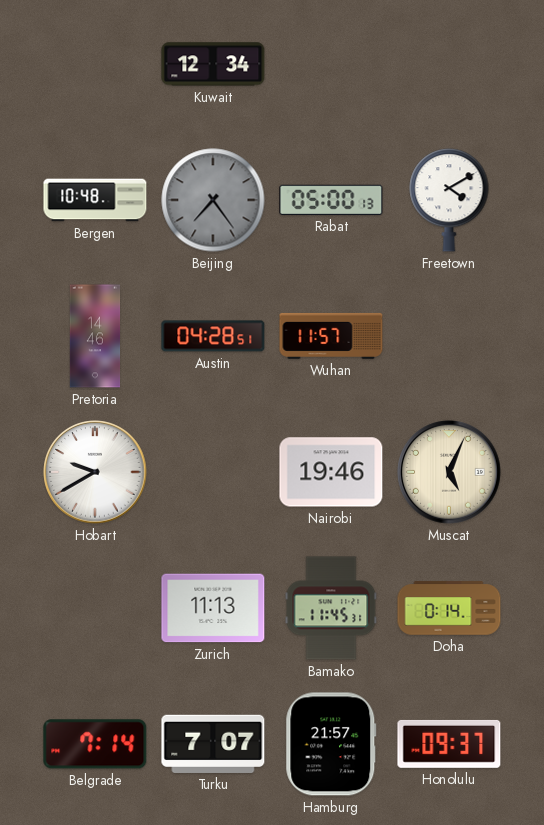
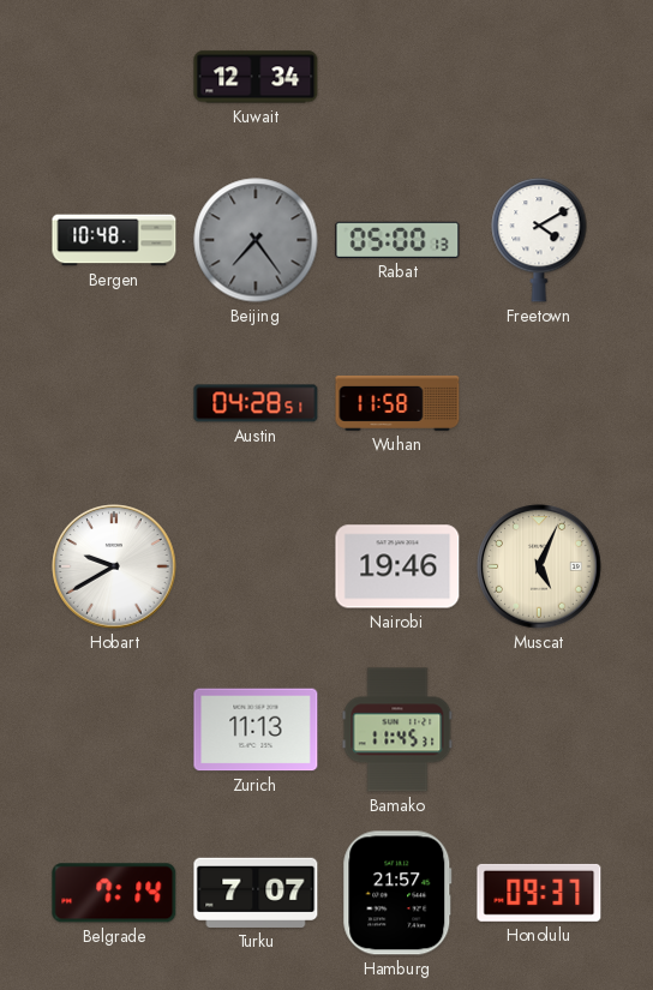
Pretoria: 14:46 -> none (95, 336)
Wuhan: 11:57 -> 11:58 (397, 403)
Doha: 0:14 -> none (449, 608)
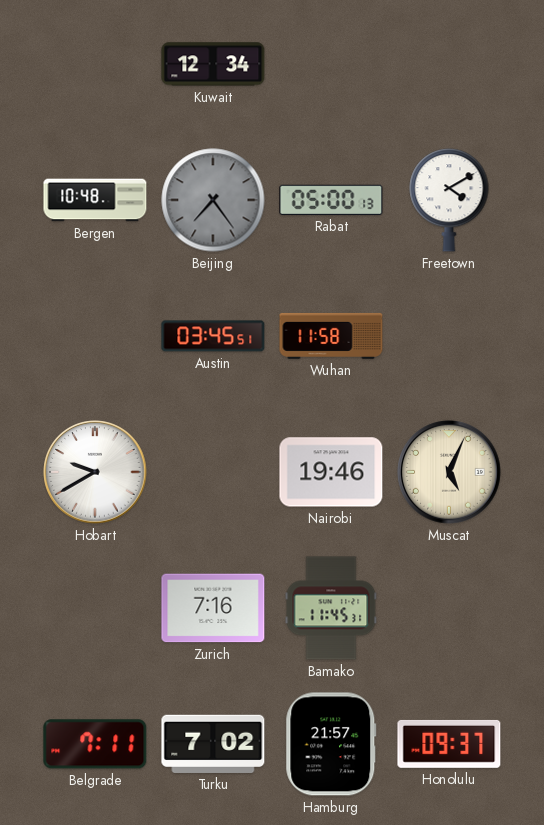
Austin: 04:28 -> 03:45 (213, 336)
Zurich: 11:13 -> 7:16 (213, 608)
Belgrade: 7:14 -> 7:11 (95, 744)
Turku: 7:07 -> 7:02 (213, 744)
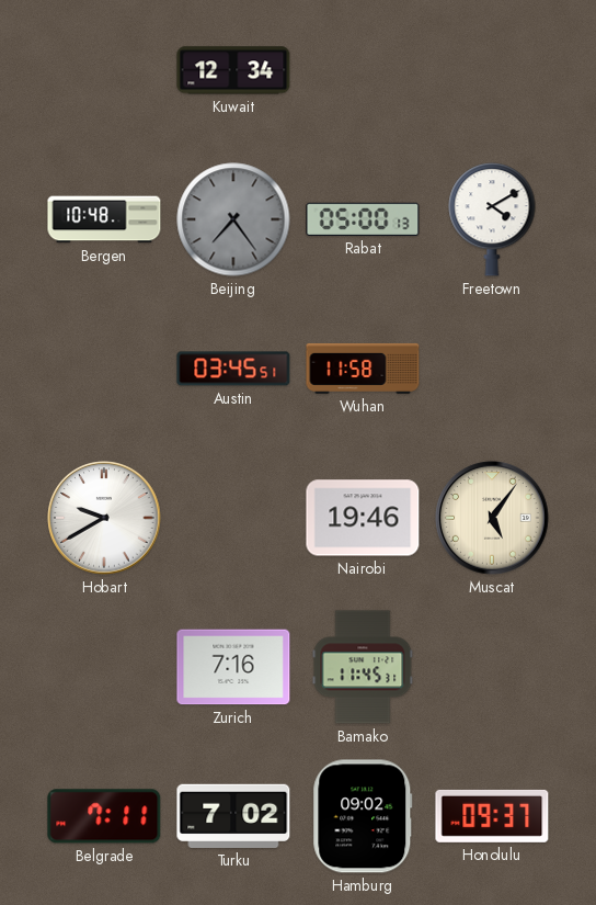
Muscat: 5:04 -> 5:06 (492, 518)
Hamburg: 21:57 -> 09:02 (363, 816)
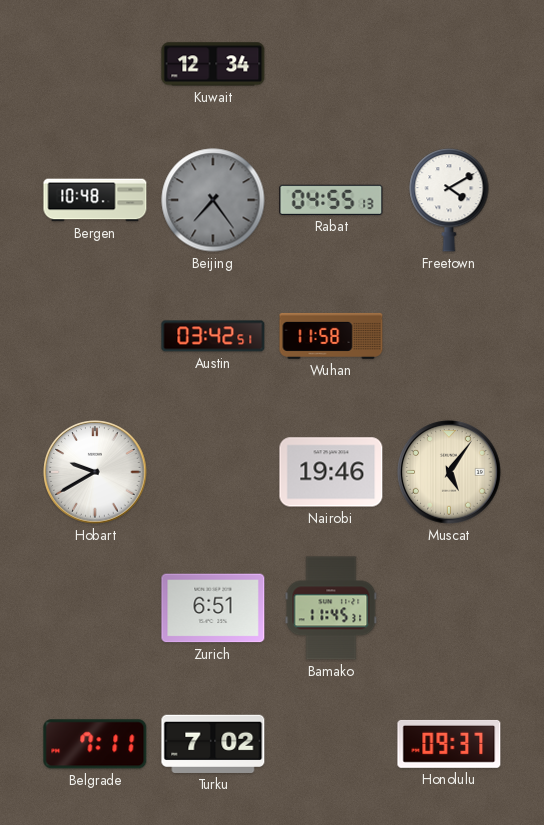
Rabat: 05:00 -> 04:55 (331, 200)
Austin: 03:45 -> 03:42 (213, 336)
Zurich: 7:16 -> 6:51 (213, 608)
Hamburg: 09:02 -> none (363, 816)
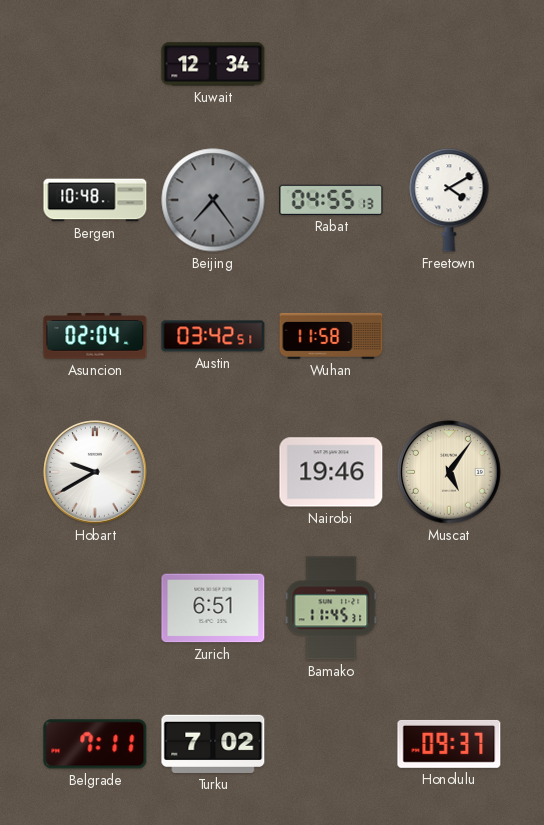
Asuncion: none -> 02:04 (95, 336)
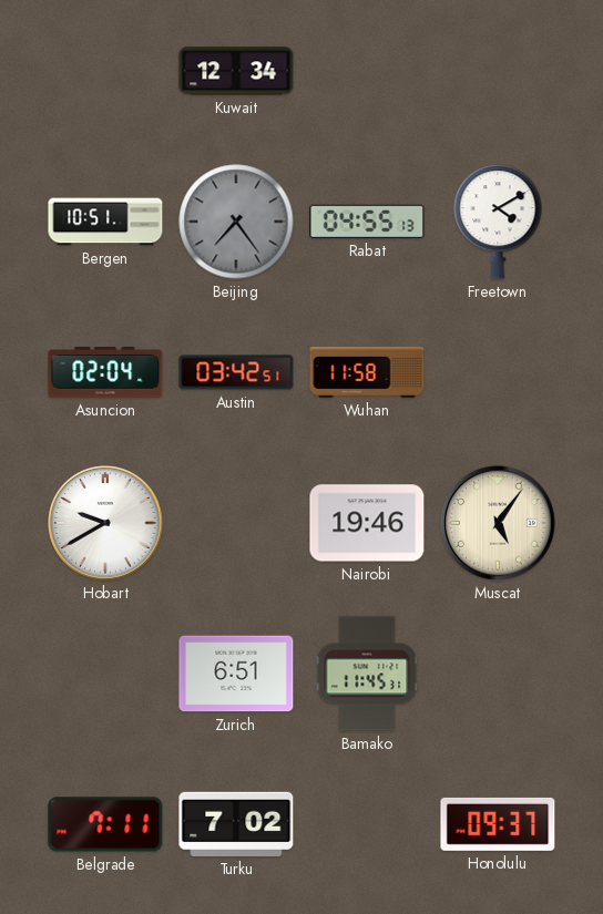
Bergen: 10:48 -> 10:51 (105, 222)
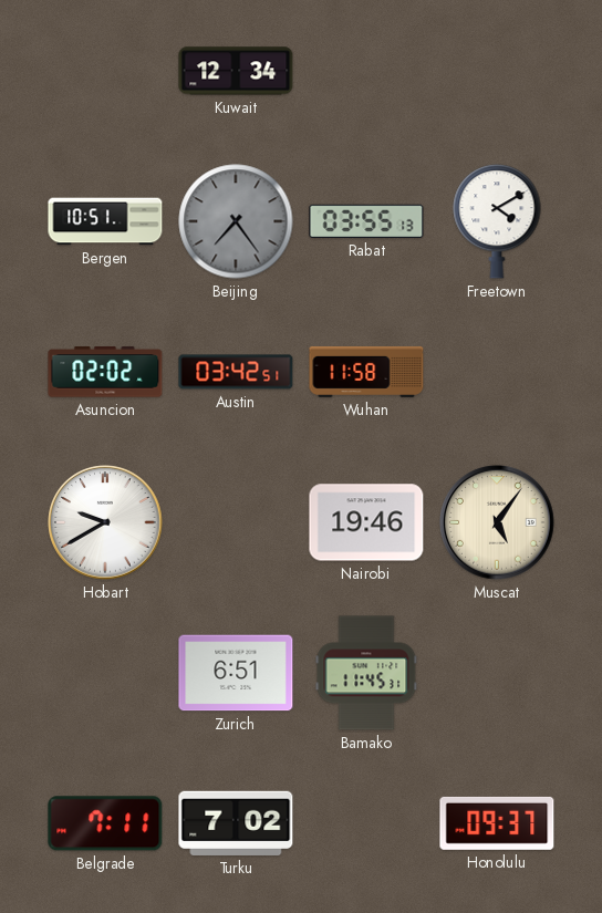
Rabat: 04:55 -> 03:55 (366, 221)
Asuncion: 02:04 -> 02:02 (105, 372)
